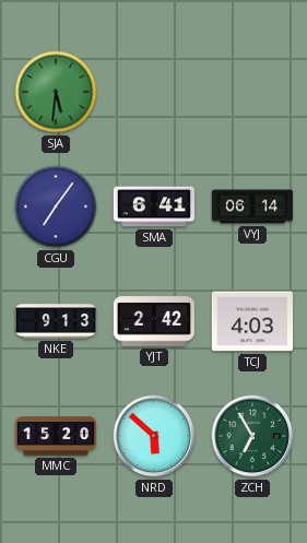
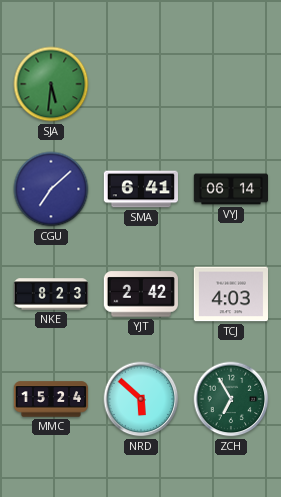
CGU: 7:06 -> 7:08 (51, 189)
NKE: 9:13 -> 8:23 (50, 294)
MMC: 15:20 -> 15:24 (51, 399)
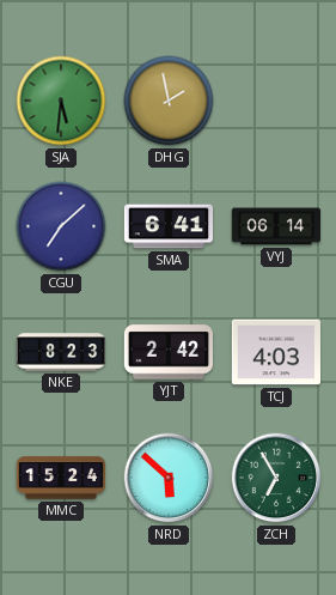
DHG: none -> 1:58 (169, 101)
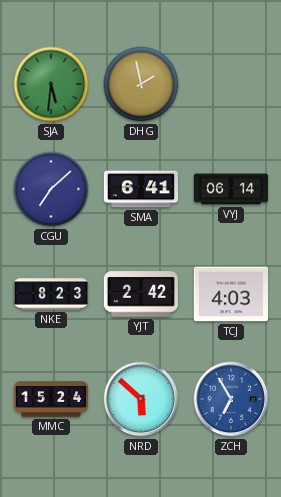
ZCH dial: green -> blue (231, 399)
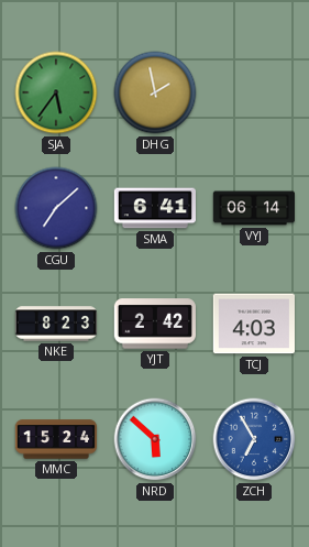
SJA: 5:31 -> 5:36 (56, 92)
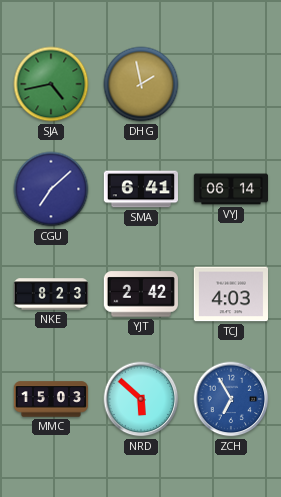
SJA: 5:36 -> 4:43 (51, 84)
MMC: 15:24 -> 15:03 (51, 399)
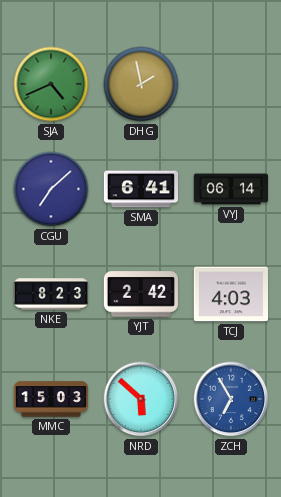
SJA: 4:43 -> 4:41 (51, 84)
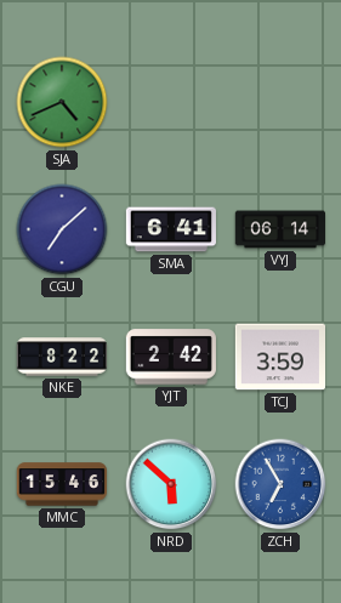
DHG: 1:58 -> none (141, 84)
NKE: 8:23 -> 8:22 (61, 357)
TCJ: 4:03 -> 3:59 (279, 357)
MMC: 15:03 -> 15:46 (62, 484)
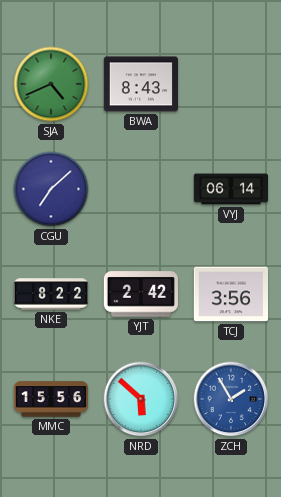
BWA: none -> 8:43 (140, 84)
SMA: 6:41 -> none (170, 229)
TCJ: 3:59 -> 3:56 (230, 294)
MMC: 15:46 -> 15:56 (51, 399)
ZCH: 6:55 -> 1:55 (231, 399)
